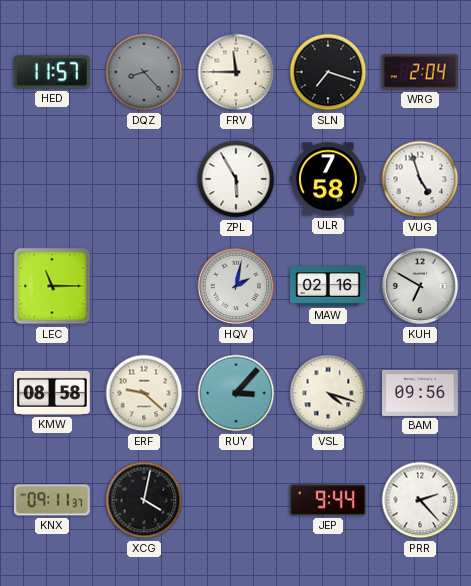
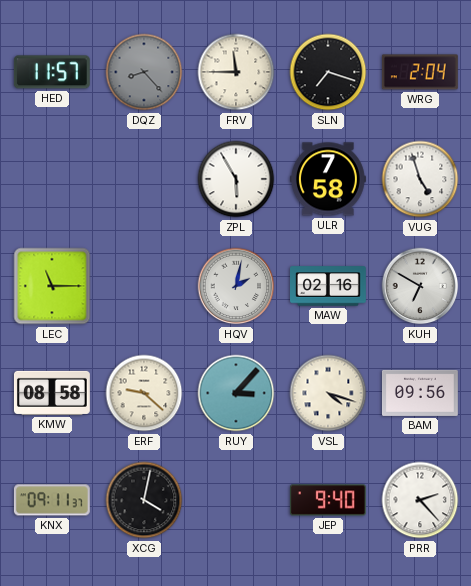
JEP: 9:44 -> 9:40 (328, 500)
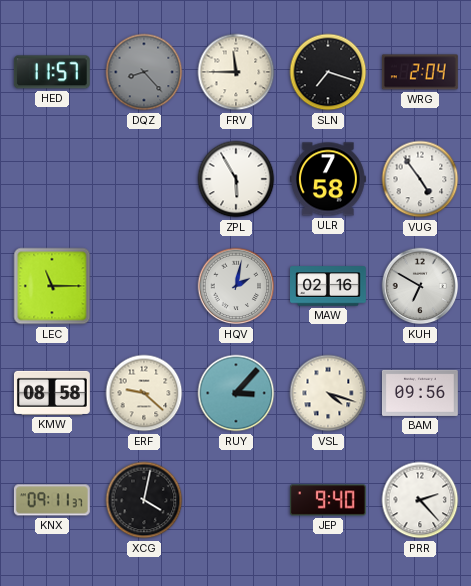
VUG: 4:57 -> 4:54 (420, 179)
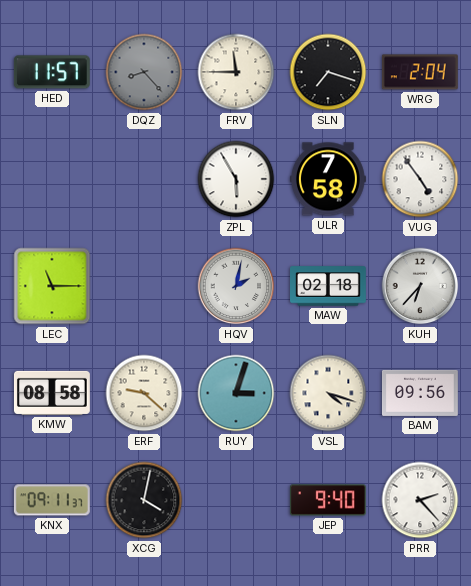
MAW: 02:16 -> 02:18 (329, 286)
KUH: 6:50 -> 6:37 (420, 286)
RUY: 3:07 -> 3:03 (236, 393)
